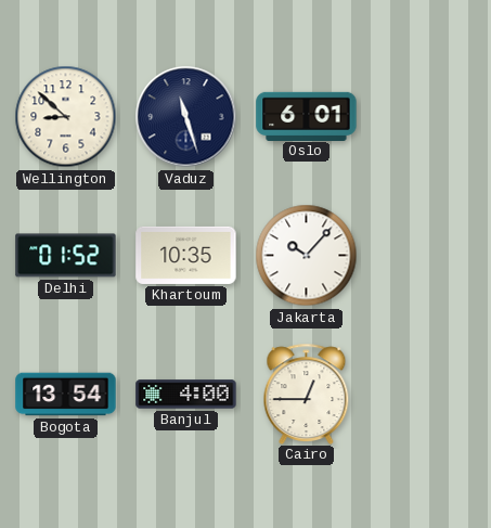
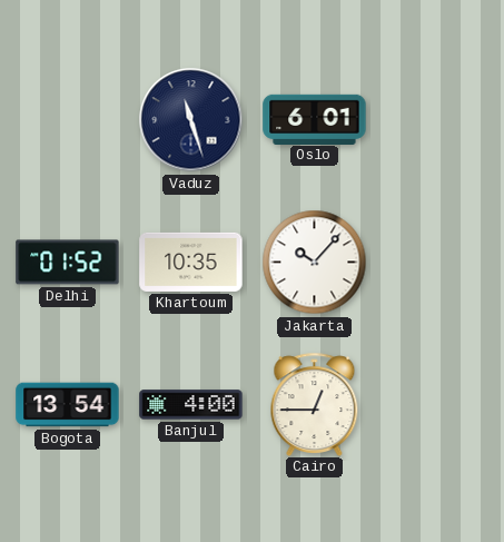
Wellington: 8:52 -> none (66, 117)
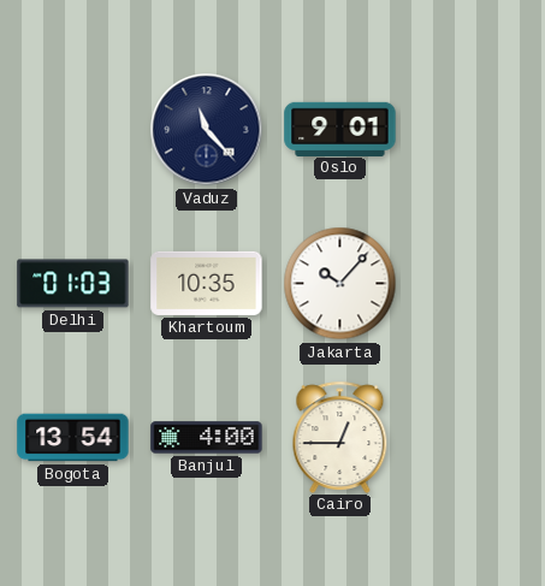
Vaduz: 11:27 -> 11:23 (207, 130)
Oslo: 6:01 -> 9:01 (340, 129)
Delhi: 01:52 -> 01:03 (73, 284)
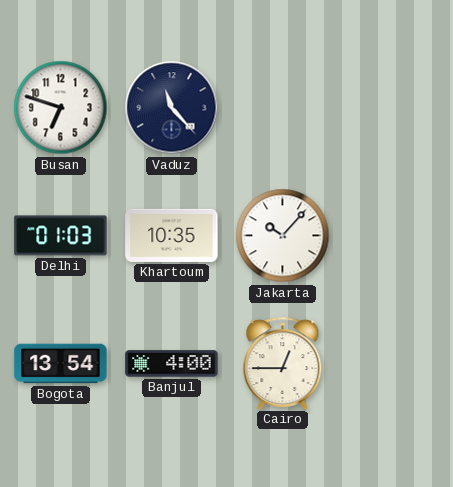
Busan: none -> 6:48 (61, 108)
Oslo: 9:01 -> none (340, 129)
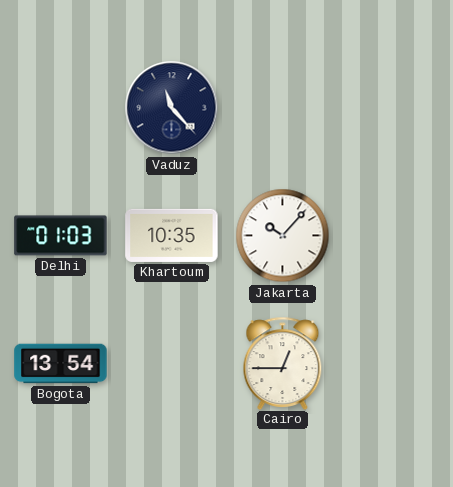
Busan: 6:48 -> none (61, 108)
Banjul: 4:00 -> none (172, 364)
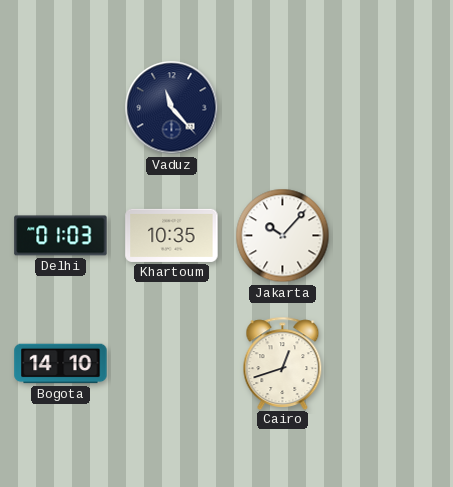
Bogota: 13:54 -> 14:10 (61, 364)
Cairo: 12:45 -> 12:42 (283, 363)
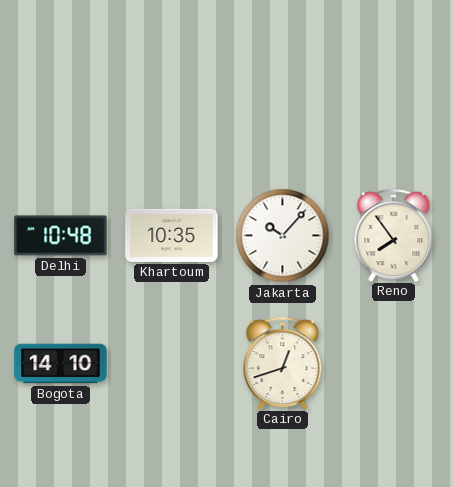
Vaduz: 11:23 -> none (172, 108)
Delhi: 01:03 -> 10:48 (61, 236)
Reno: none -> 7:54 (394, 235)
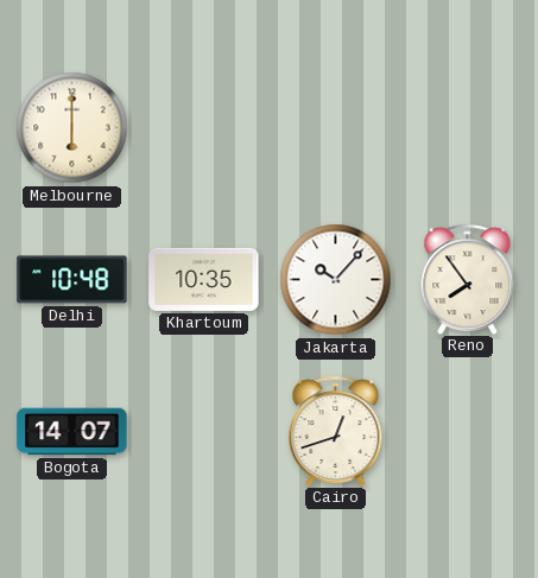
Melbourne: none -> 6:00 (72, 128)
Bogota: 14:10 -> 14:07 (72, 432)
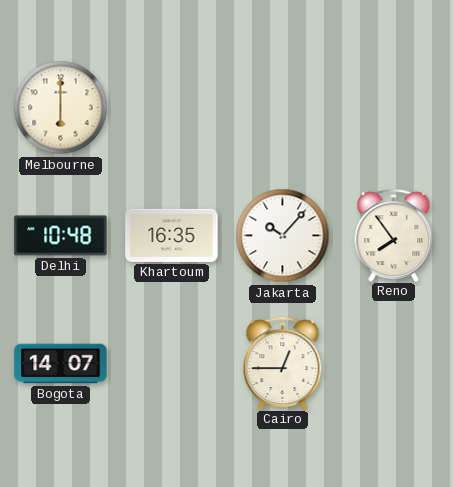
Khartoum: 10:35 -> 16:35 (172, 235)
Cairo: 12:42 -> 12:45 (283, 363)
